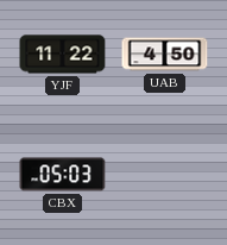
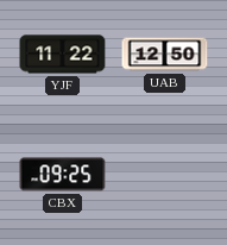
UAB: 4:50 -> 12:50 (165, 55)
CBX: 05:03 -> 09:25 (63, 175)
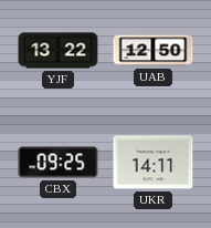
YJF: 11:22 -> 13:22 (59, 51)
UKR: none -> 14:11 (154, 163)
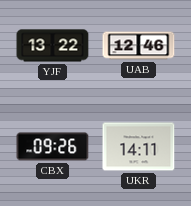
UAB: 12:50 -> 12:46 (139, 46)
CBX: 09:25 -> 09:26 (53, 147)
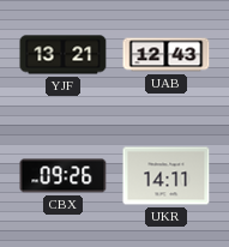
YJF: 13:22 -> 13:21 (64, 55)
UAB: 12:46 -> 12:43 (167, 55)
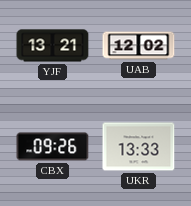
UAB: 12:43 -> 12:02 (139, 46)
UKR: 14:11 -> 13:33 (139, 147)
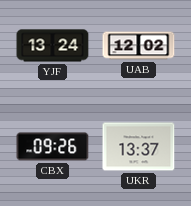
YJF: 13:21 -> 13:24 (53, 46)
UKR: 13:33 -> 13:37 (139, 147)
